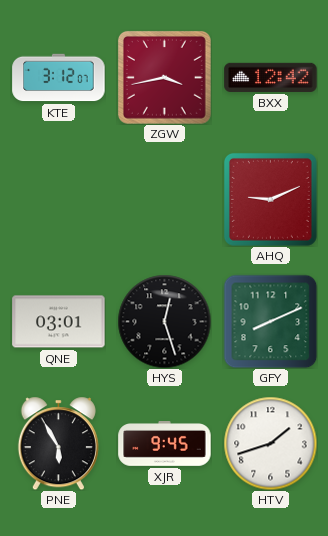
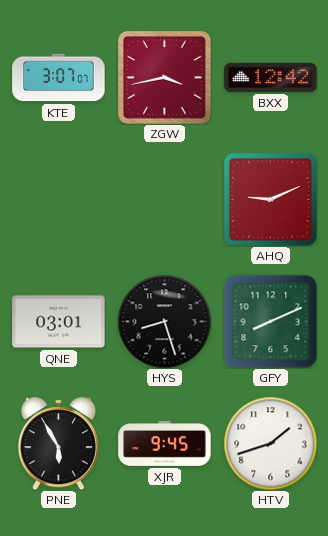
KTE: 3:12 -> 3:07 (59, 78)
HYS: 12:27 -> 8:27 (164, 321)
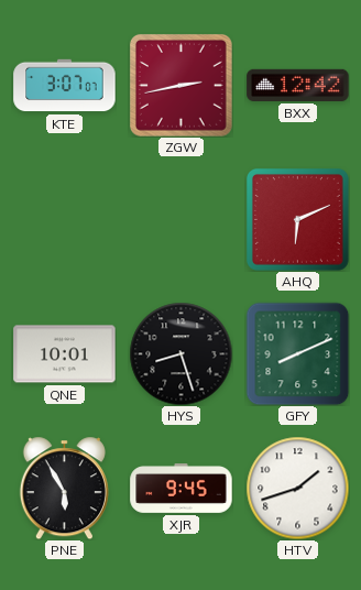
ZGW: 3:43 -> 2:43 (180, 85)
AHQ: 9:11 -> 6:11 (297, 219)
QNE: 03:01 -> 10:01 (65, 354)
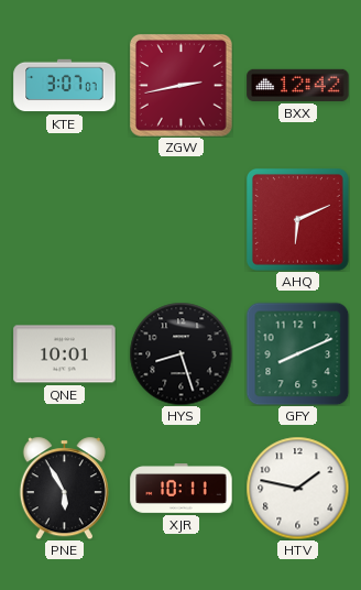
XJR: 9:45 -> 10:11 (182, 489)
HTV: 1:42 -> 1:47 (297, 488)
